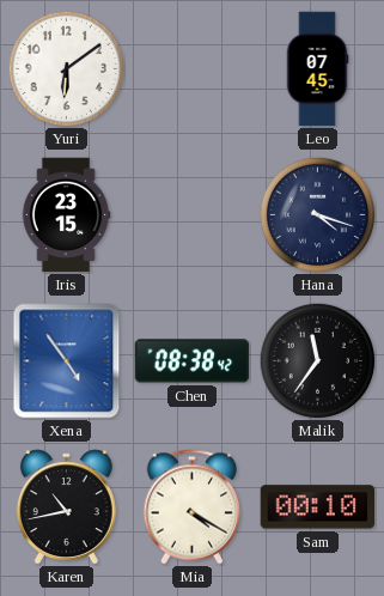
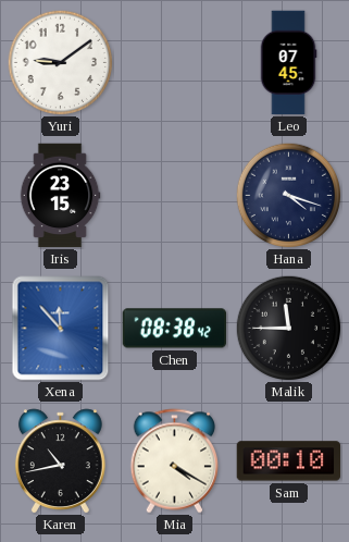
Yuri: 6:09 -> 9:09 (60, 62)
Xena: 4:54 -> 11:53 (61, 329)
Malik: 11:36 -> 11:45 (288, 328)
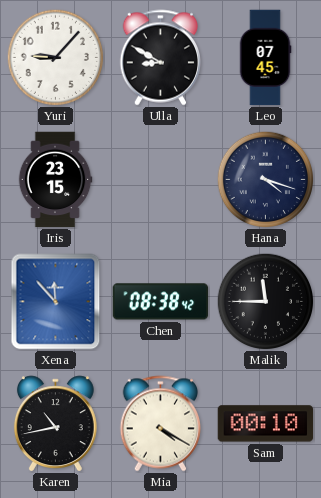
Yuri: 9:09 -> 9:07 (55, 57)
Ulla: none -> 8:50 (161, 58)
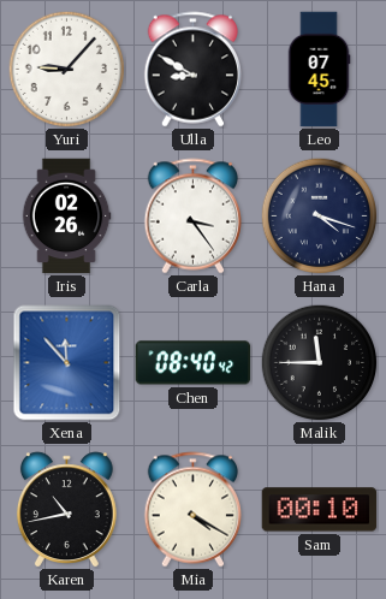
Iris: 23:15 -> 02:26 (66, 217)
Carla: none -> 3:24 (194, 217)
Chen: 08:38 -> 08:40 (194, 363)
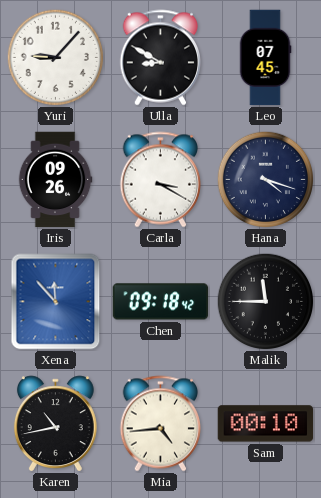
Iris: 02:26 -> 09:26 (55, 180)
Carla: 3:24 -> 3:20 (161, 180)
Chen: 08:40 -> 09:18 (161, 302)
Mia: 4:20 -> 4:44 (161, 424)
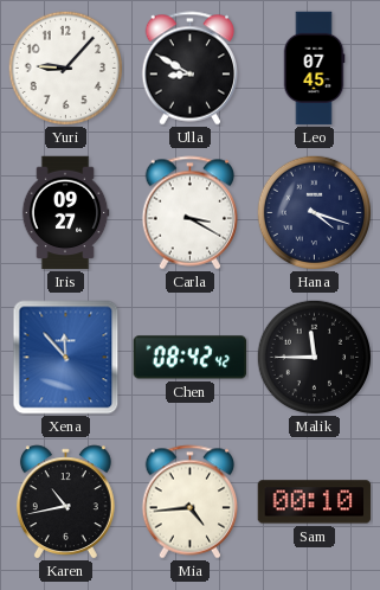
Iris: 09:26 -> 09:27 (65, 213)
Chen: 09:18 -> 08:42 (191, 358)
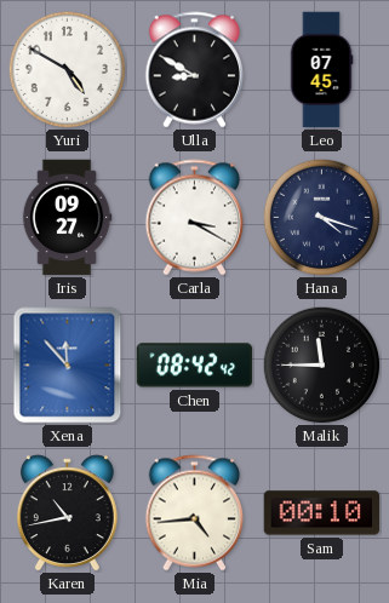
Yuri: 9:07 -> 4:50 (67, 69)
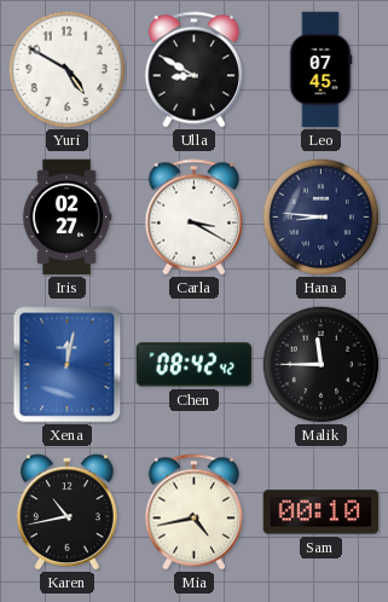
Iris: 09:27 -> 02:27 (66, 218)
Hana: 4:18 -> 8:46 (320, 216)
Xena: 11:53 -> 12:02 (68, 365)
Mia: 4:44 -> 4:43 (195, 513)
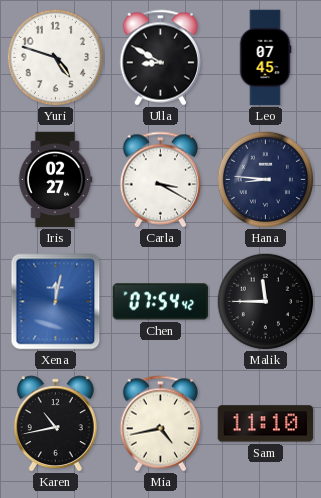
Yuri: 4:50 -> 4:48 (55, 57)
Chen: 08:42 -> 07:54 (161, 302)
Sam: 00:10 -> 11:10 (266, 424)
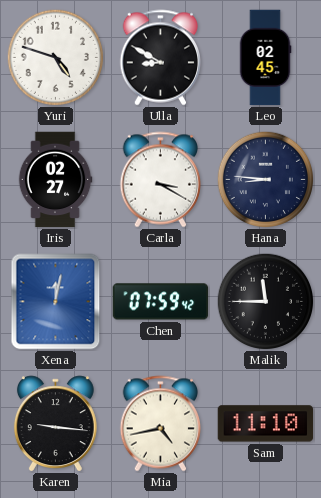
Leo: 07:45 -> 02:45 (265, 58)
Chen: 07:54 -> 07:59 (161, 302)
Karen: 10:43 -> 9:16 (55, 424)
